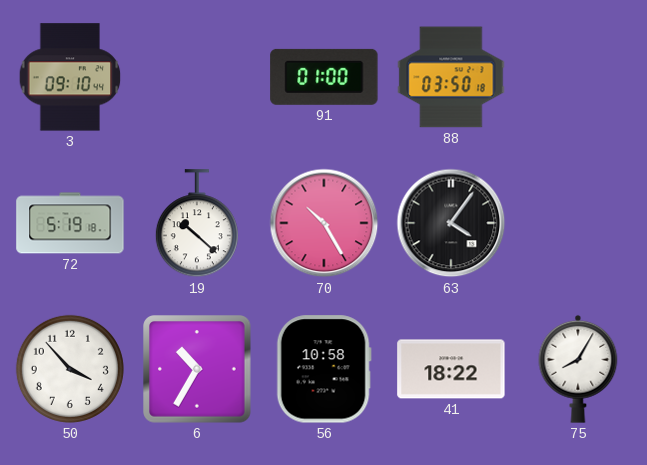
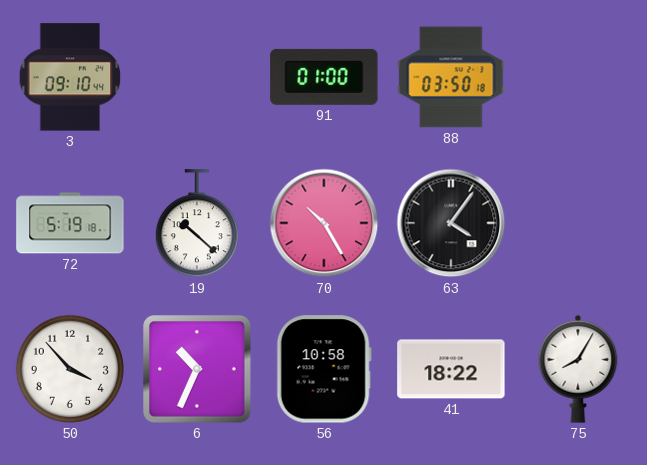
6: 10:35 -> 10:34 (197, 369)
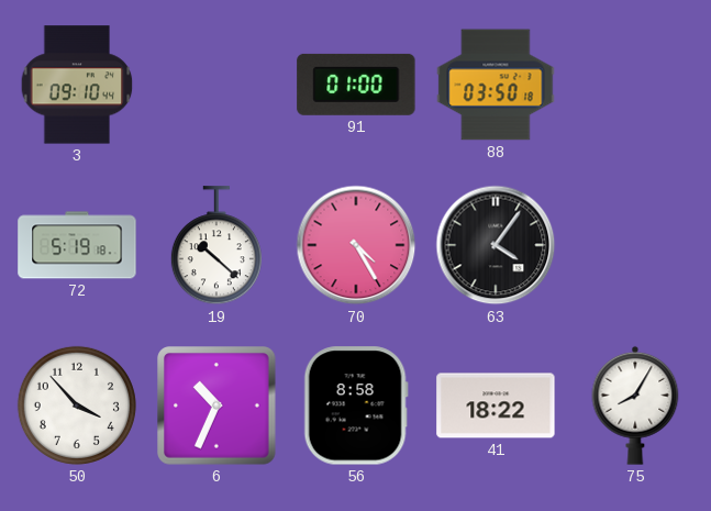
70: 10:25 -> 4:25 (356, 245)
56: 10:58 -> 8:58 (356, 406)
